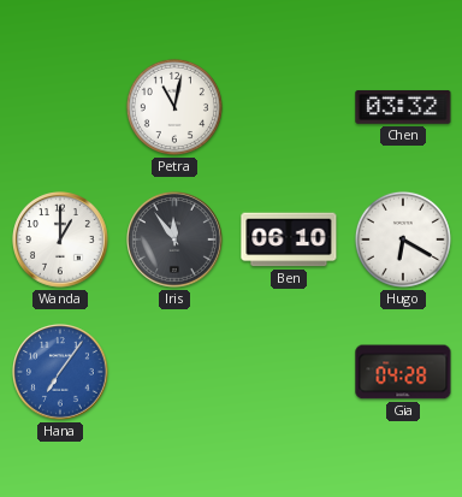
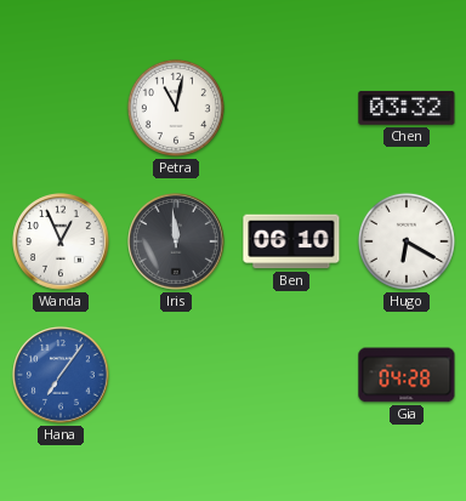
Wanda: 1:00 -> 12:56 (62, 243)
Iris: 11:54 -> 11:59 (177, 243)
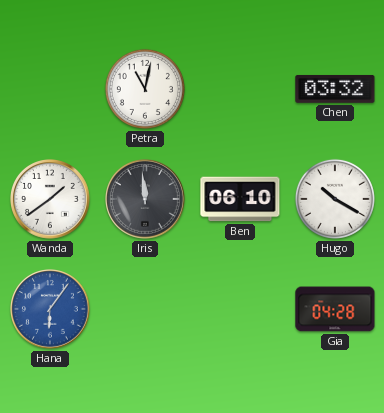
Wanda: 12:56 -> 1:39 (51, 200)
Hugo: 6:20 -> 10:20 (335, 199)
Hana: 7:06 -> 6:06 (51, 310)
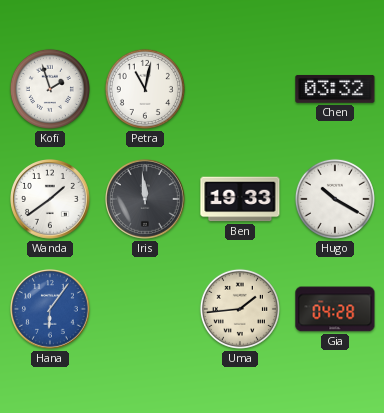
Kofi: none -> 1:57 (50, 89)
Ben: 06:10 -> 19:33 (240, 199)
Uma: none -> 1:44 (240, 309)
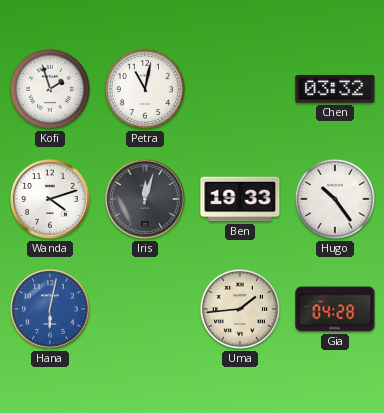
Wanda: 1:39 -> 4:12 (51, 200)
Iris: 11:59 -> 12:03 (146, 200)
Hugo: 10:20 -> 10:24 (335, 199)
Hana: 6:06 -> 6:02 (51, 310)
